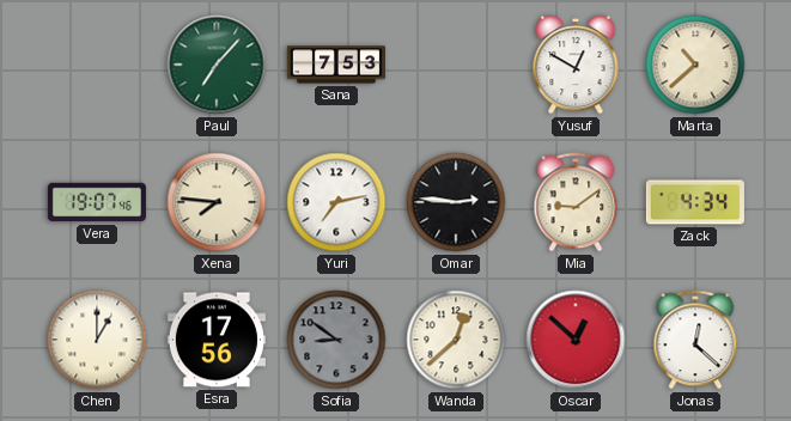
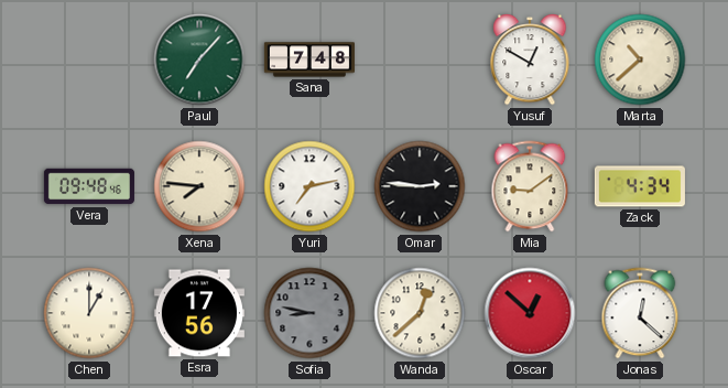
Sana: 7:53 -> 7:48 (309, 60)
Vera: 19:07 -> 09:48 (89, 186)
Sofia: 8:51 -> 8:47 (309, 313)
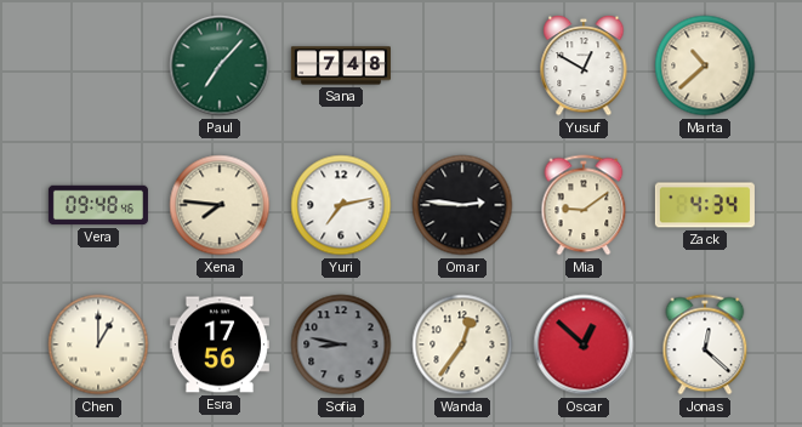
Wanda: 12:38 -> 12:36 (462, 345)
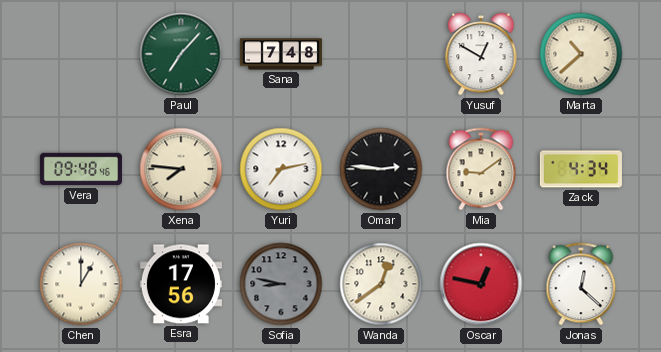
Wanda: 12:36 -> 12:39 (381, 284)
Oscar: 12:52 -> 12:47 (481, 284)
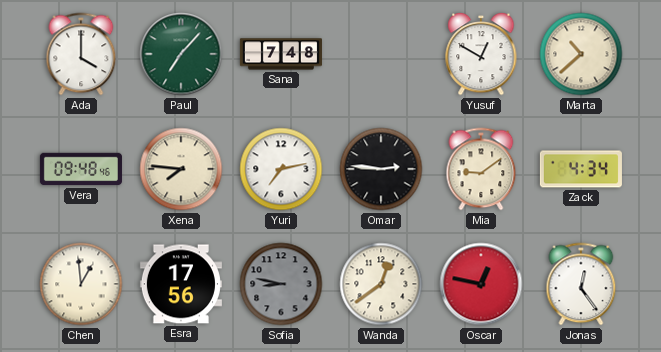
Ada: none -> 4:00 (81, 54)
Chen: 1:00 -> 12:59 (81, 284)
Jonas: 12:22 -> 12:24 (581, 284)
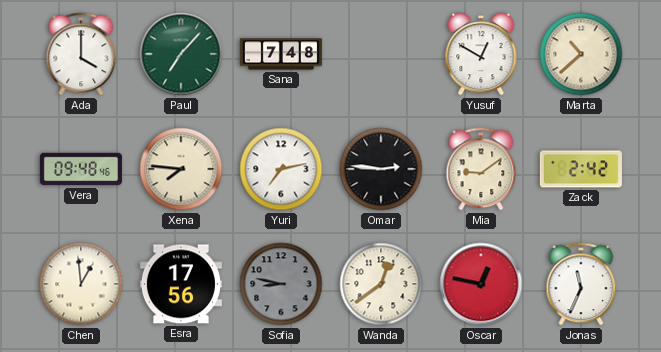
Zack: 4:34 -> 2:42 (581, 169)
Jonas: 12:24 -> 11:34 (581, 284)
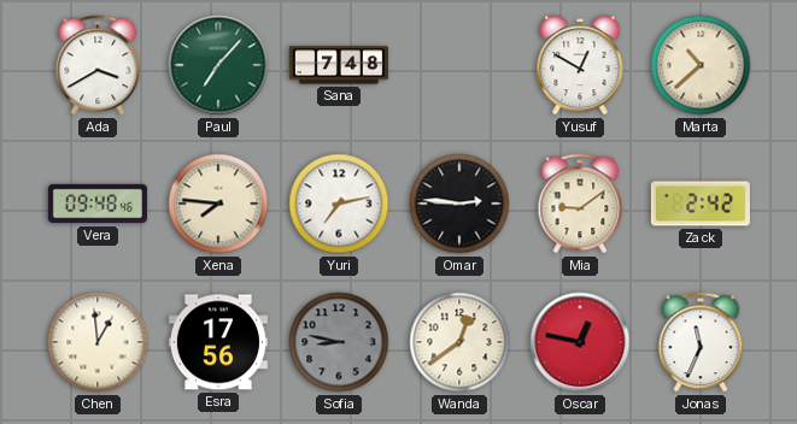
Ada: 4:00 -> 3:40 (98, 65)
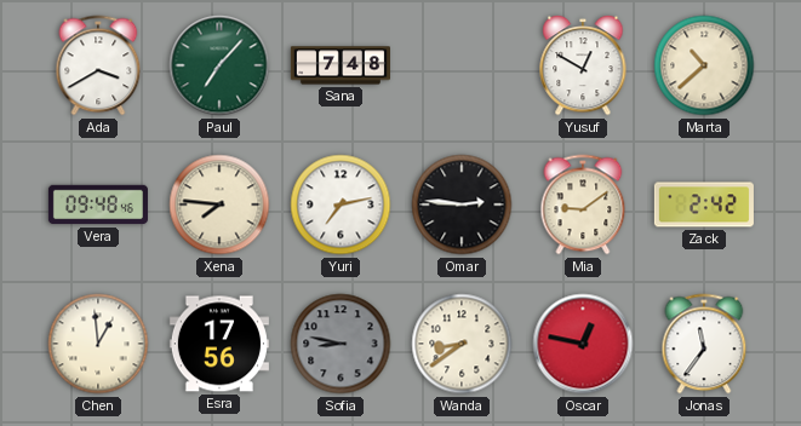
Wanda: 12:39 -> 8:39 (462, 344)
Jonas: 11:34 -> 11:36 (704, 344)
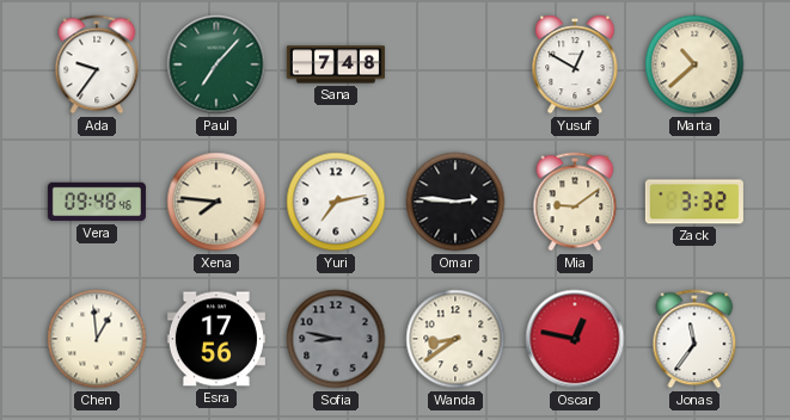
Ada: 3:40 -> 9:36 (97, 64)
Zack: 2:42 -> 3:32 (694, 202)
